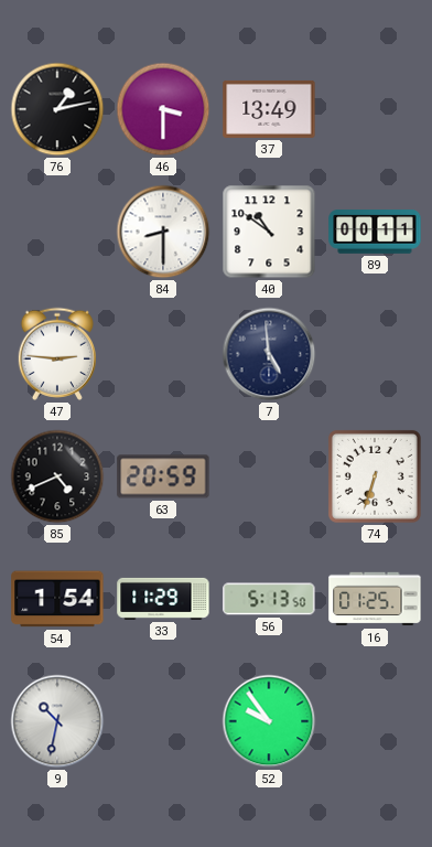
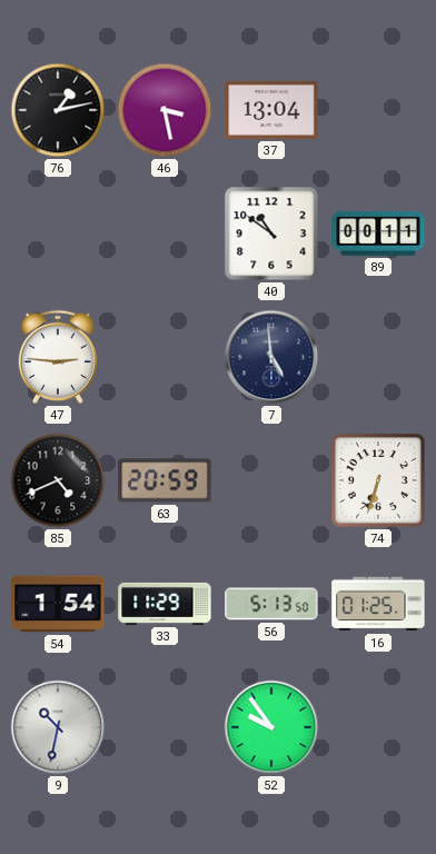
46: 3:30 -> 3:28 (165, 110)
37: 13:49 -> 13:04 (271, 110)
84: 8:30 -> none (163, 232)
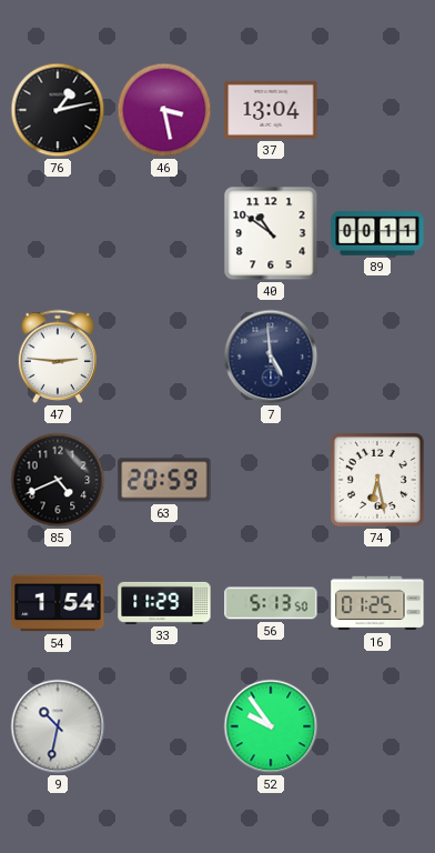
74: 6:33 -> 6:28 (377, 480)
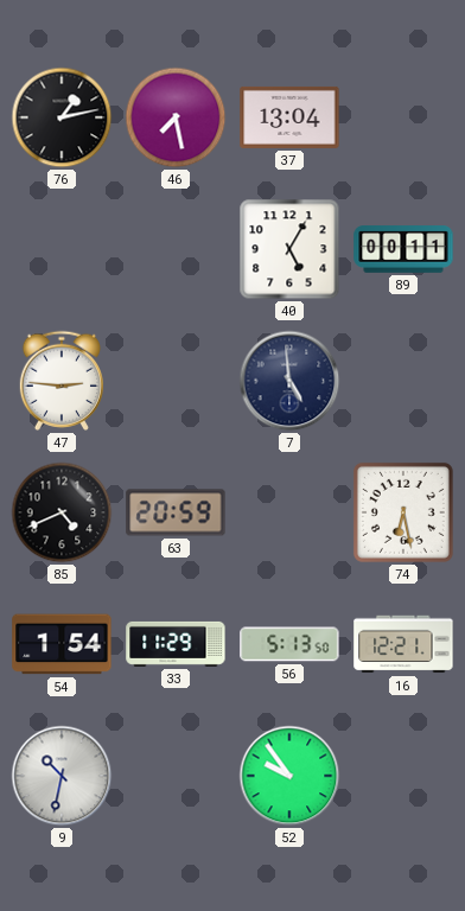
46: 3:28 -> 7:28 (176, 117)
40: 10:51 -> 5:05 (289, 249)
16: 01:25 -> 12:21 (403, 644)
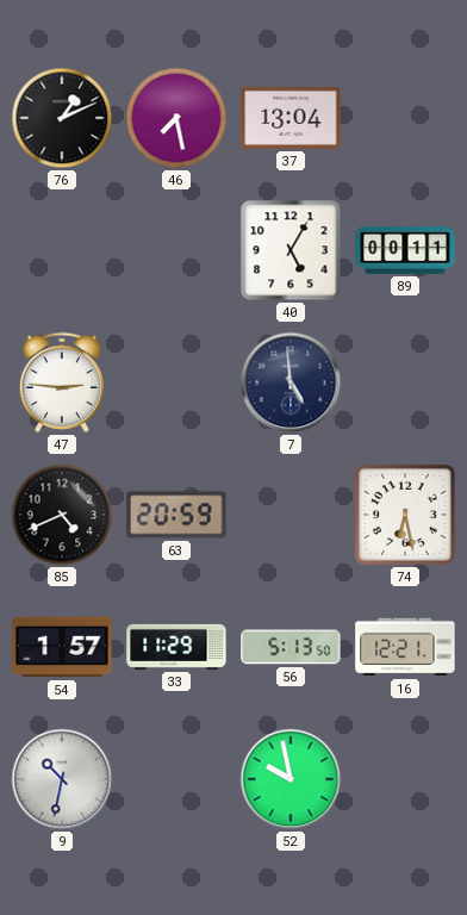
76: 1:13 -> 1:11 (62, 118)
54: 1:54 -> 1:57 (62, 647)
52: 9:54 -> 9:58 (291, 779)
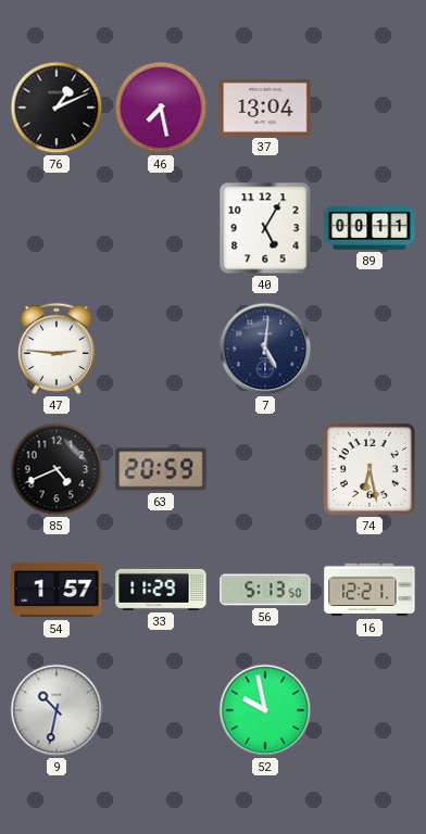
7: 4:59 -> 5:01 (265, 349)
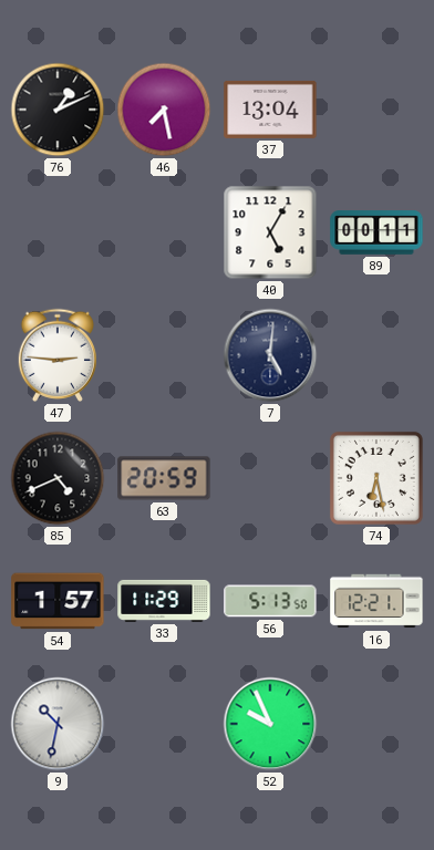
52: 9:58 -> 9:56 (270, 724)
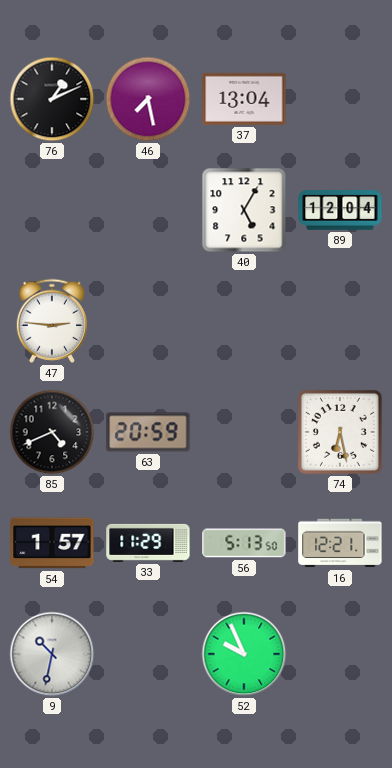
89: 00:11 -> 12:04 (340, 210)
7: 5:01 -> none (270, 355)
